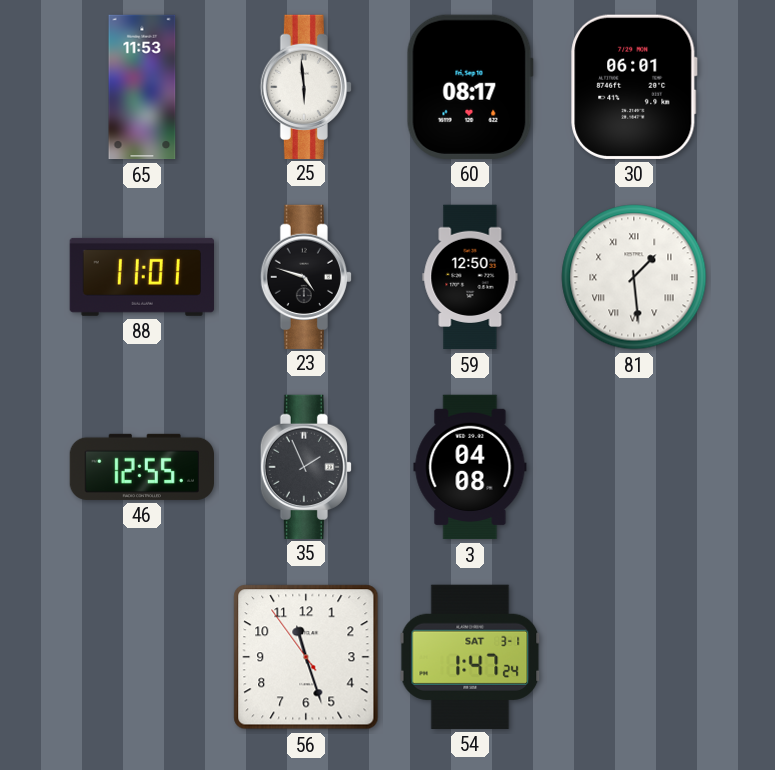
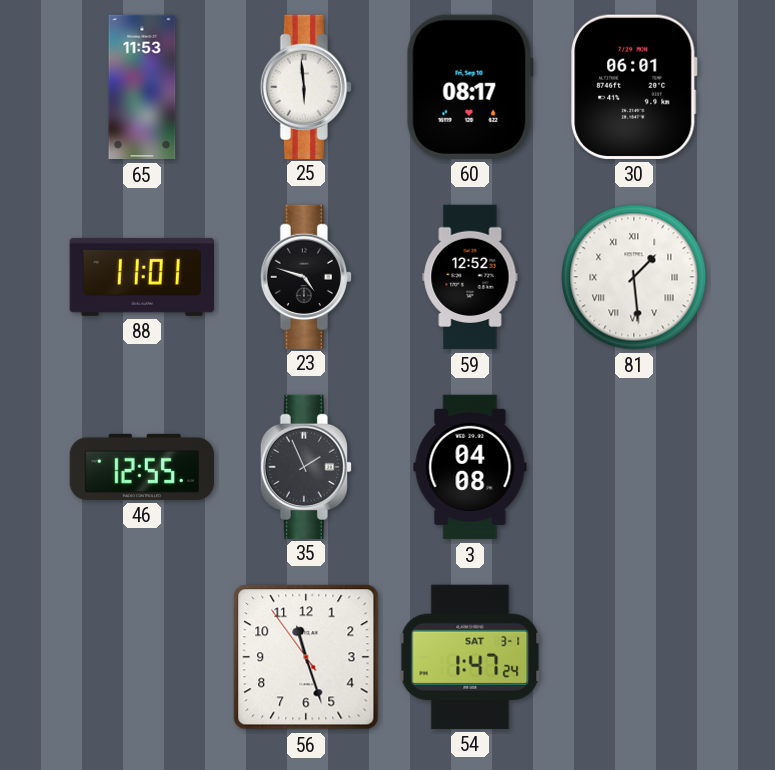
59: 12:50 -> 12:52 (470, 277)
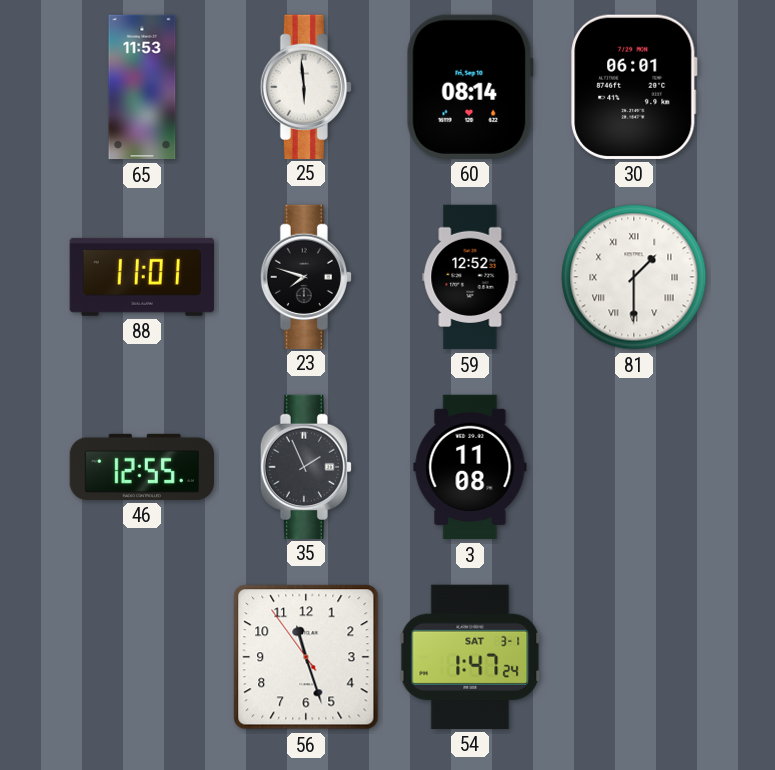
60: 08:17 -> 08:14 (470, 87)
23: 4:48 -> 7:48 (305, 276)
81: 1:29 -> 1:30 (634, 277)
3: 04:08 -> 11:08 (470, 467)
